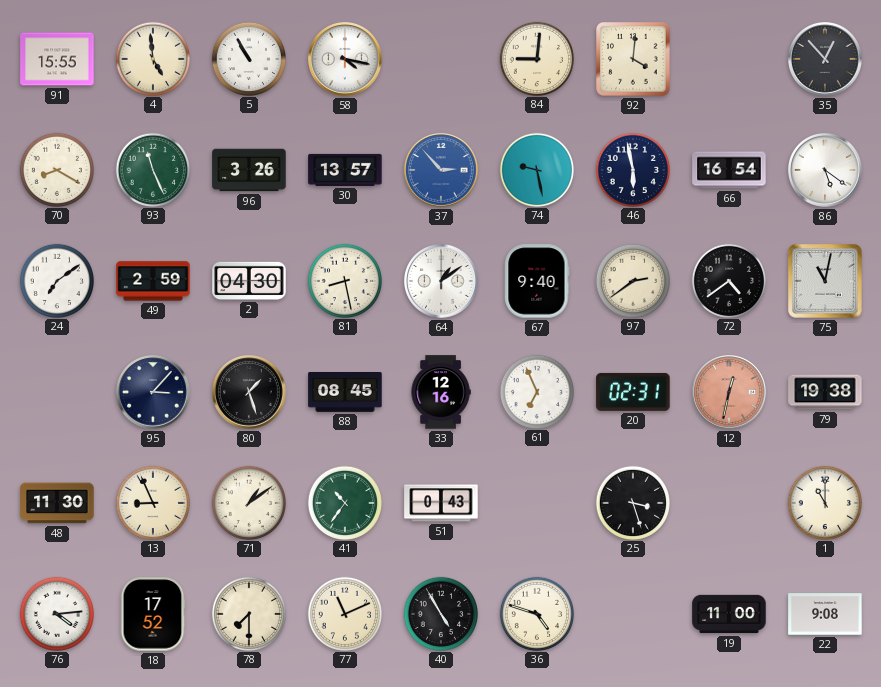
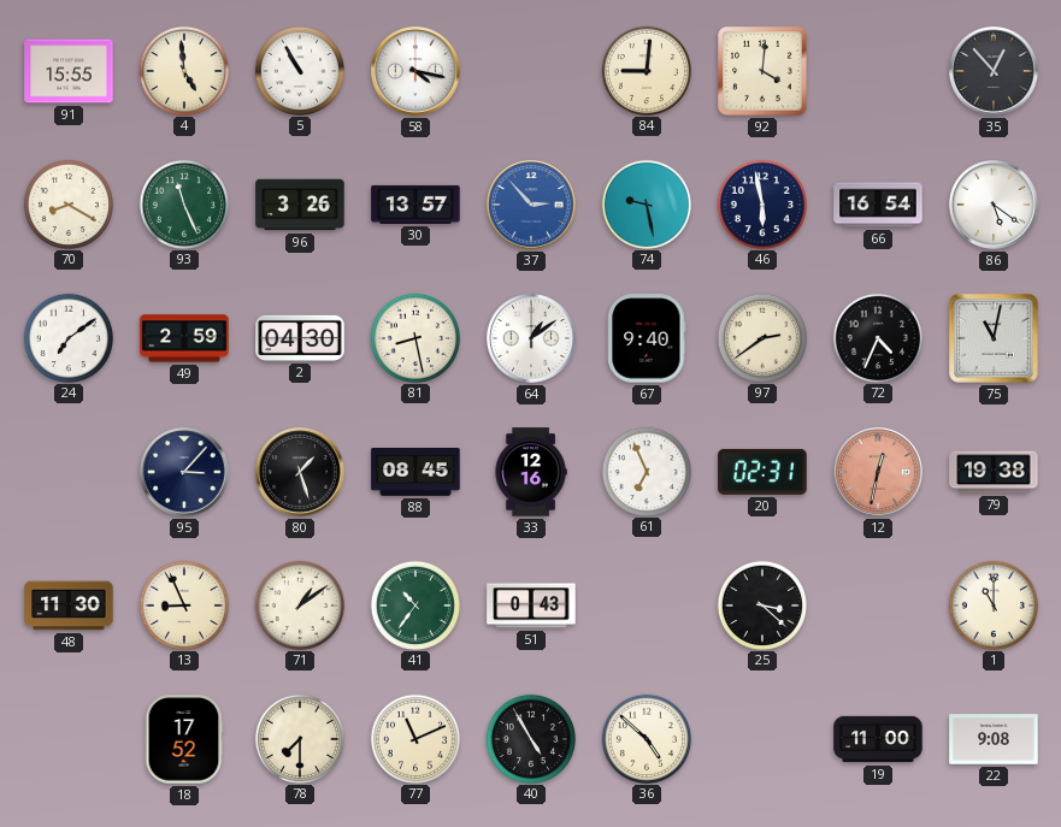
72: 4:39 -> 4:34 (877, 337)
25: 3:27 -> 3:22 (761, 604)
76: 4:14 -> none (56, 613)
36: 4:48 -> 4:52 (646, 738)
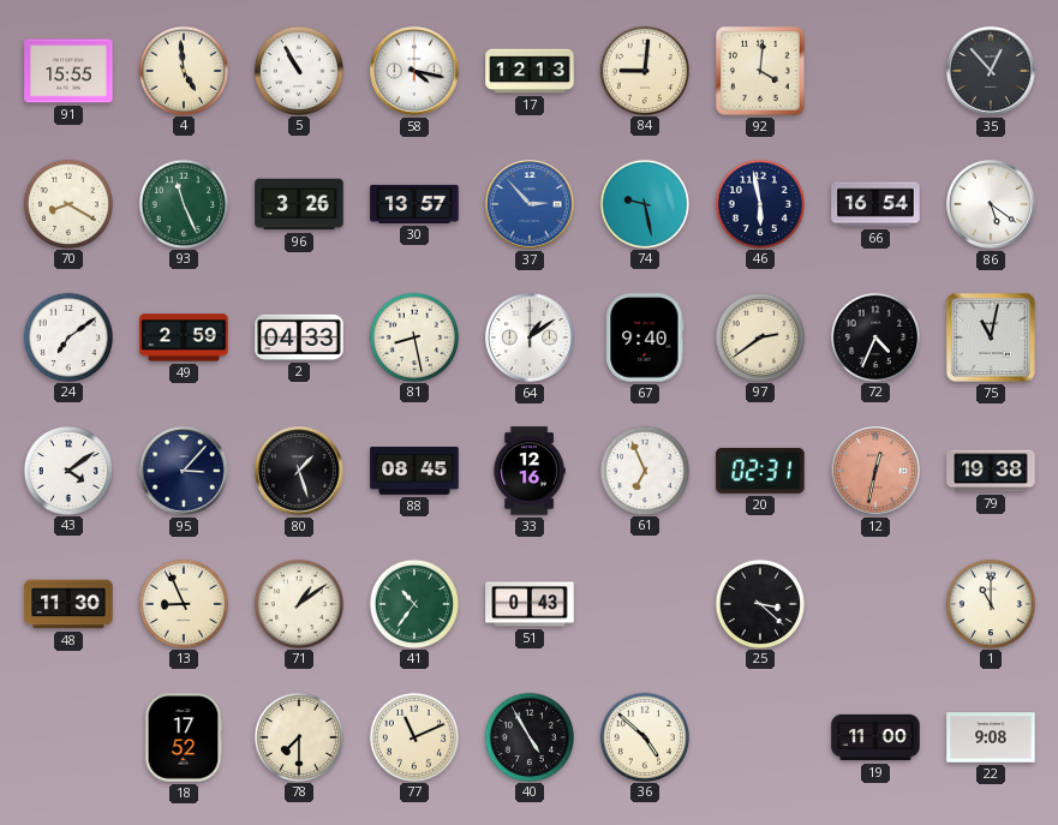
17: none -> 12:13 (530, 71)
2: 04:30 -> 04:33 (299, 337)
43: none -> 4:09 (67, 470)
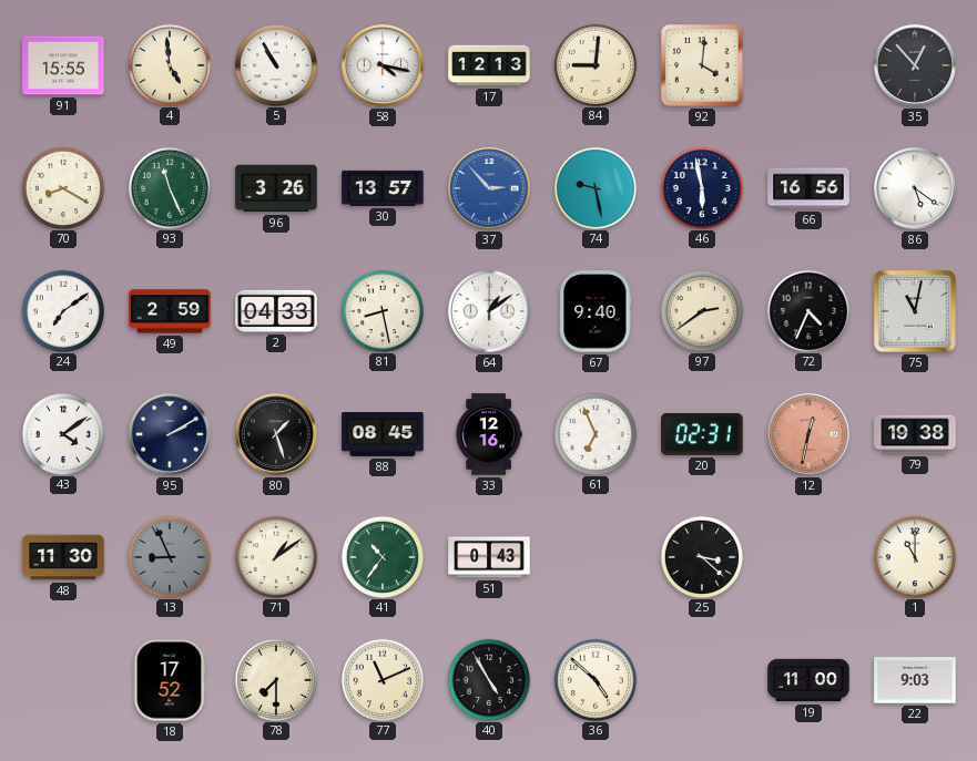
66: 16:54 -> 16:56 (808, 188)
95: 3:07 -> 2:10 (171, 435)
13 dial: cream -> grey (169, 556)
22: 9:08 -> 9:03 (915, 680)
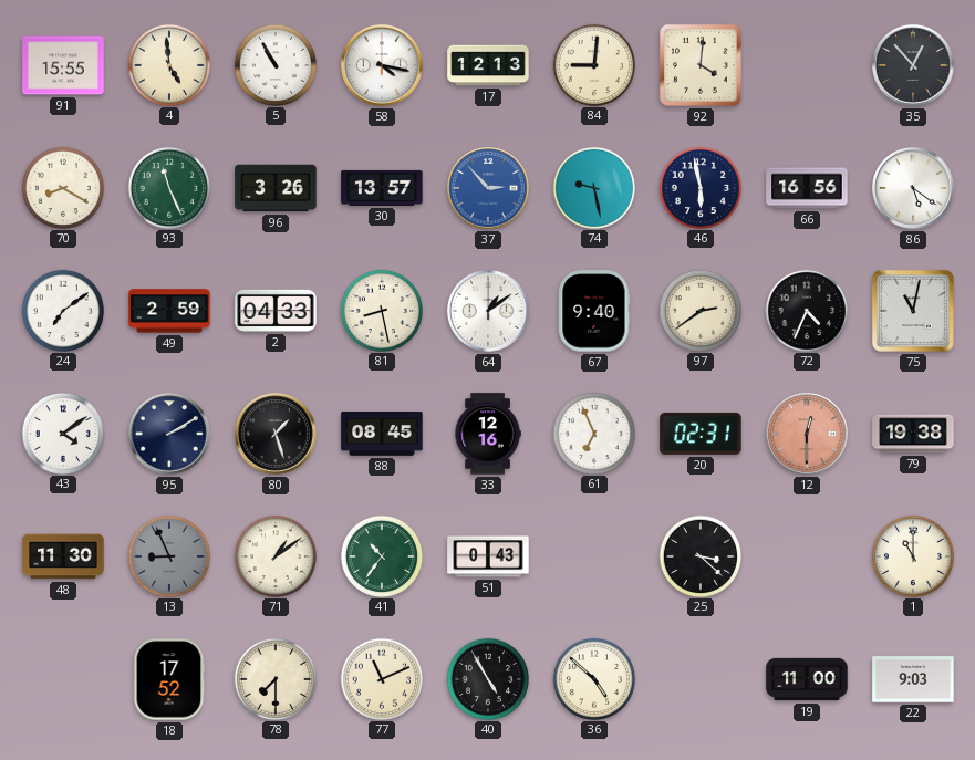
12: 12:32 -> 12:30 (808, 435)
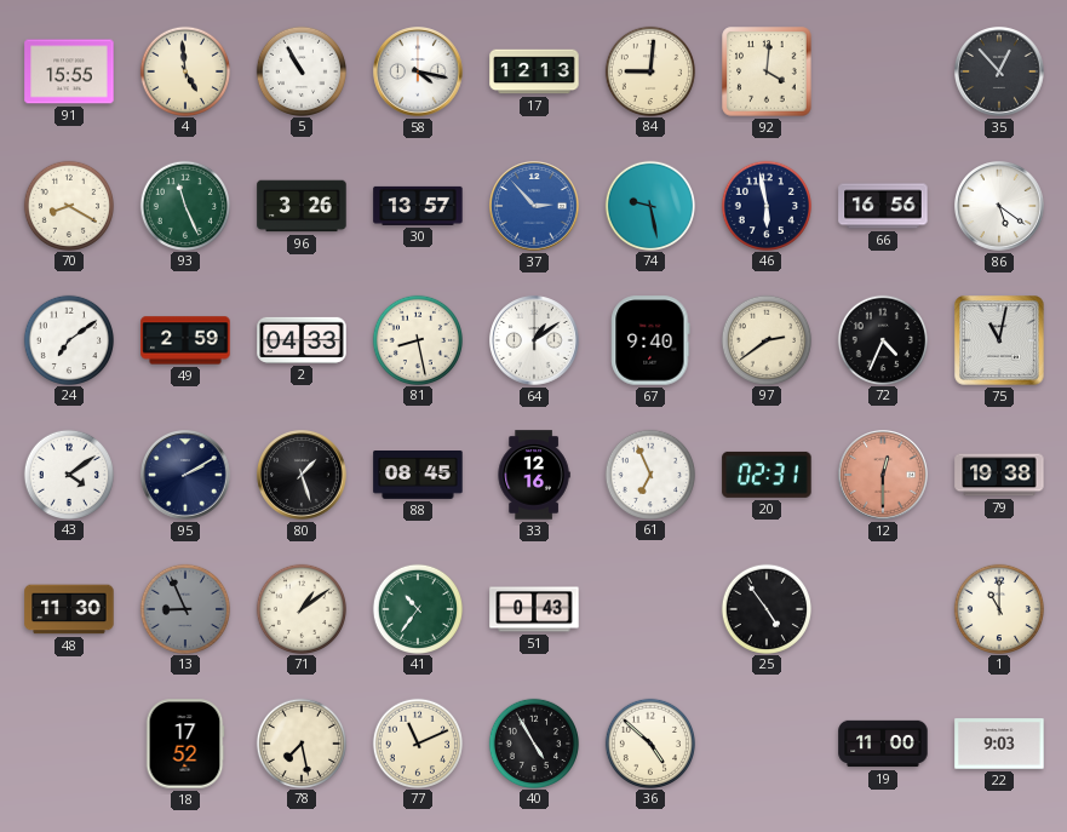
25: 3:22 -> 4:54 (765, 608)
78: 7:30 -> 7:28 (300, 742)
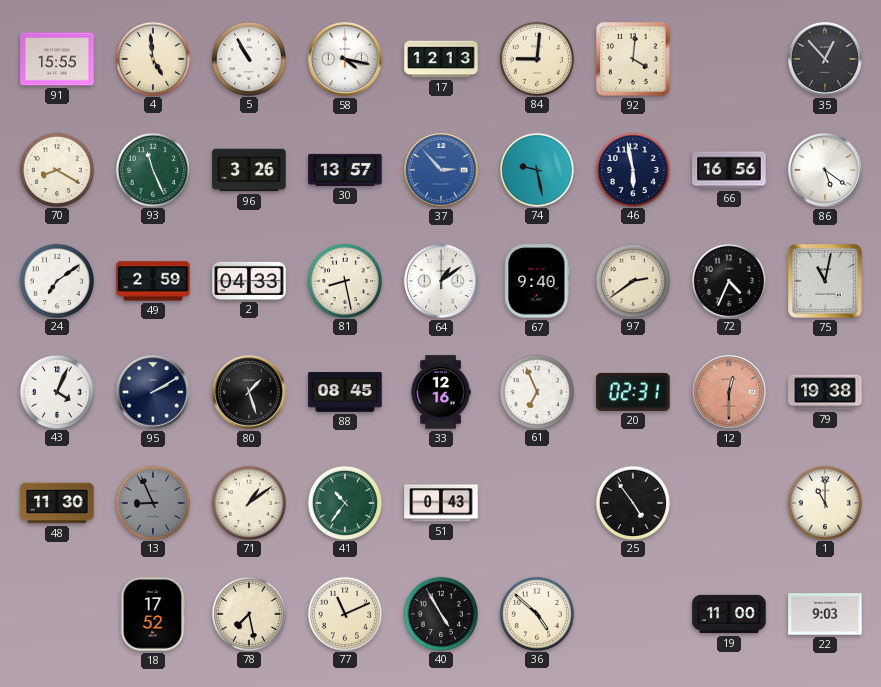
43: 4:09 -> 4:04 (56, 391)
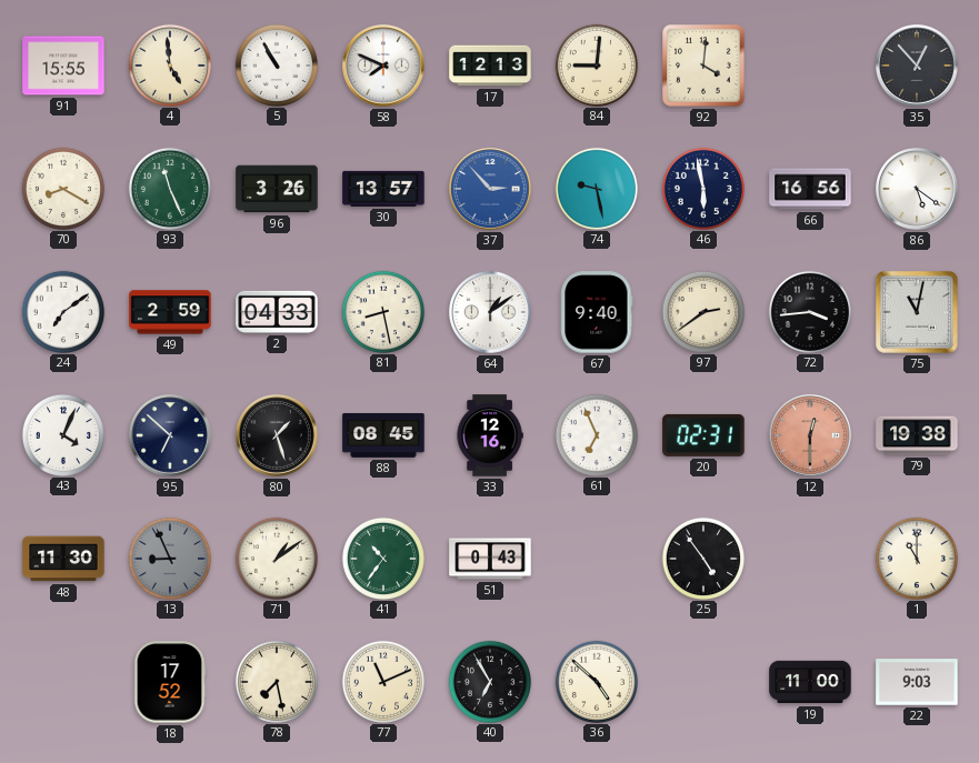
58: 4:17 -> 7:49 (384, 67)
72: 4:34 -> 3:44 (809, 311)
95: 2:10 -> 6:52 (171, 436)
40: 4:55 -> 6:55 (489, 681)
